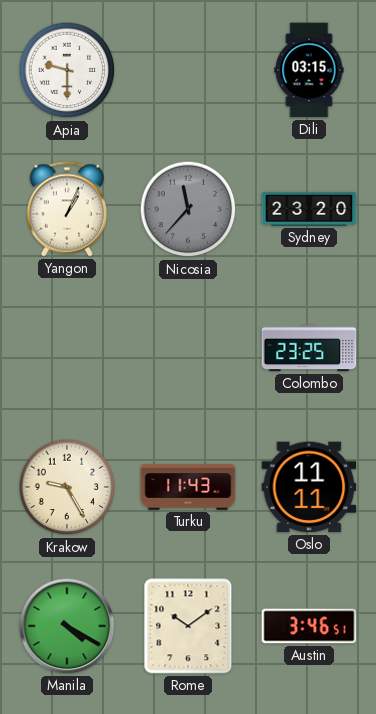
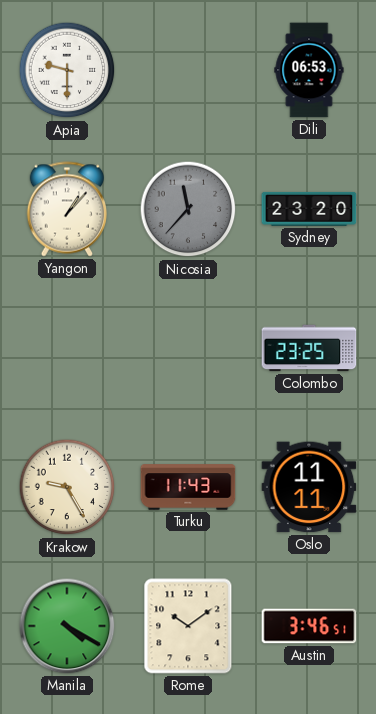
Dili: 03:15 -> 06:53 (309, 70)
Yangon: 1:04 -> 1:07 (66, 209)
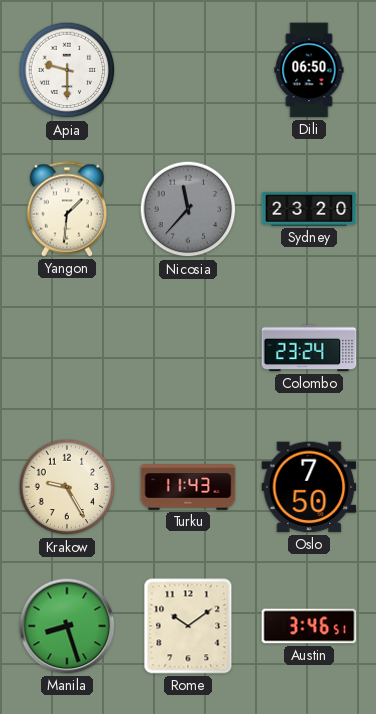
Dili: 06:53 -> 06:50 (309, 70)
Yangon: 1:07 -> 1:31 (66, 209)
Colombo: 23:25 -> 23:24 (309, 348)
Oslo: 11:11 -> 7:50 (309, 487)
Manila: 4:20 -> 8:27 (67, 626)
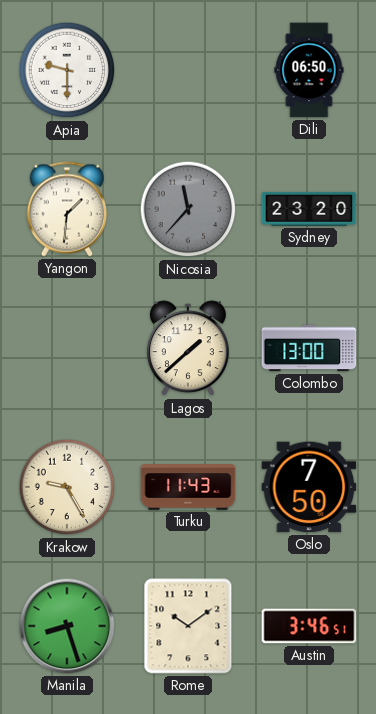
Lagos: none -> 1:38 (188, 349)
Colombo: 23:24 -> 13:00 (309, 348)
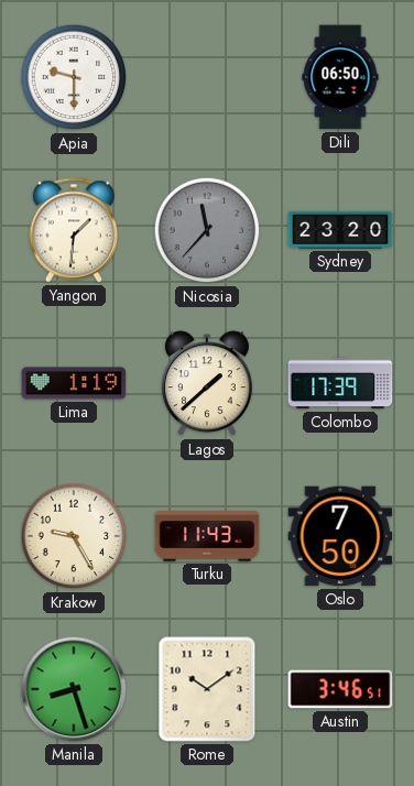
Lima: none -> 1:19 (74, 383)
Colombo: 13:00 -> 17:39 (340, 383)
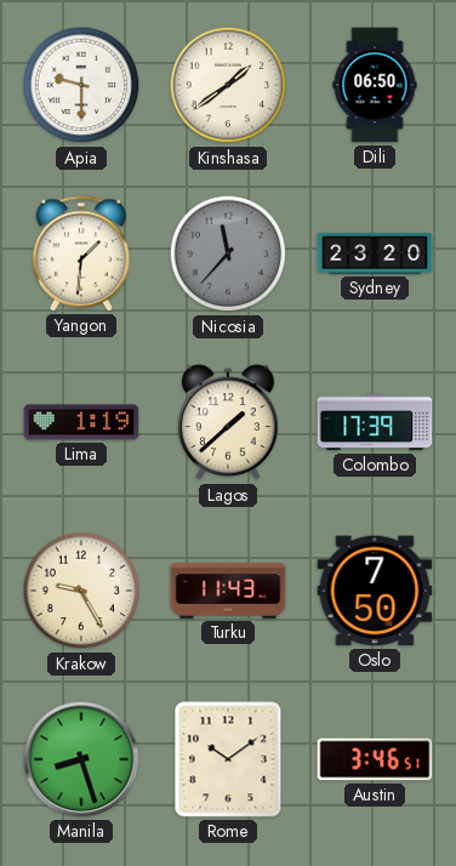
Kinshasa: none -> 1:39 (228, 85)
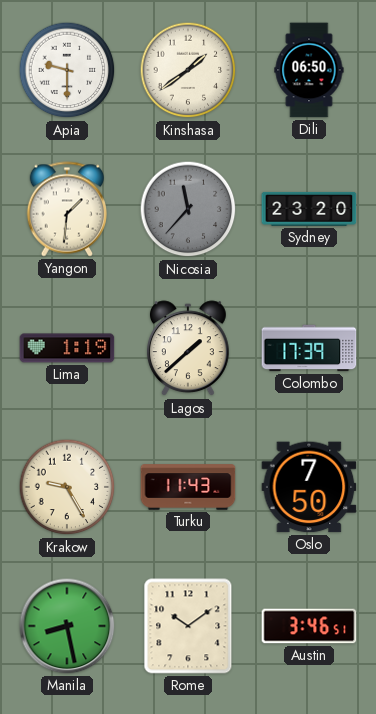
Manila: 8:27 -> 8:28 (67, 626)
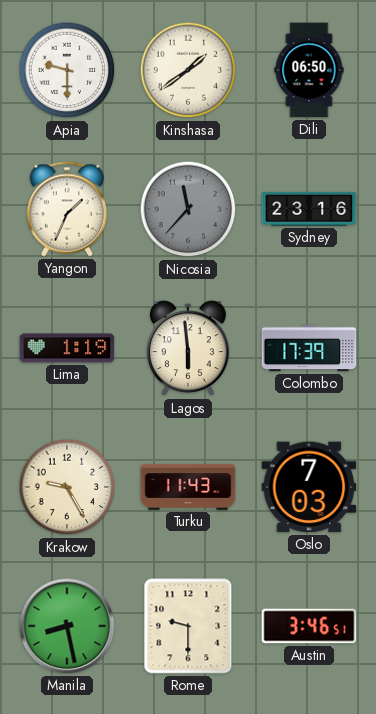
Yangon: 1:31 -> 1:34 (66, 209)
Sydney: 23:20 -> 23:16 (309, 209)
Lagos: 1:38 -> 5:59 (188, 349)
Oslo: 7:50 -> 7:03 (309, 487)
Rome: 10:09 -> 9:30 (188, 626)
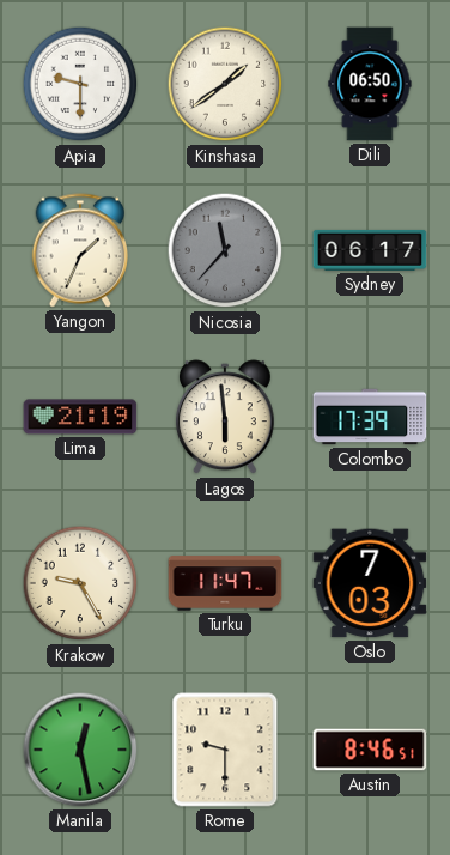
Sydney: 23:16 -> 06:17 (370, 250)
Lima: 1:19 -> 21:19 (80, 417)
Turku: 11:43 -> 11:47 (225, 583)
Manila: 8:28 -> 12:28 (80, 750)
Austin: 3:46 -> 8:46 (370, 750)
